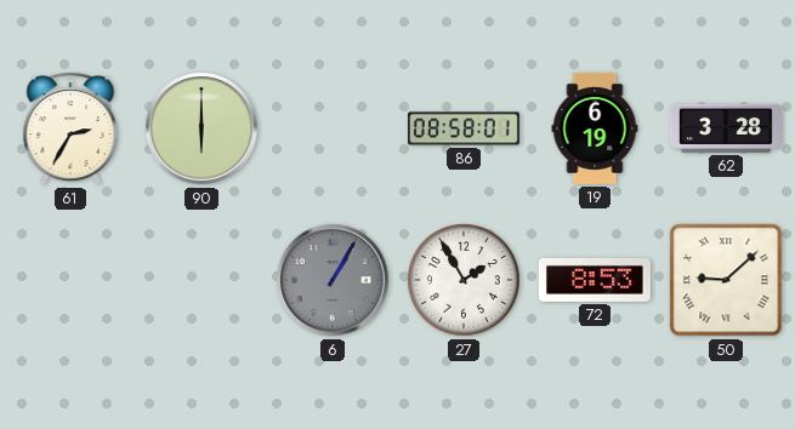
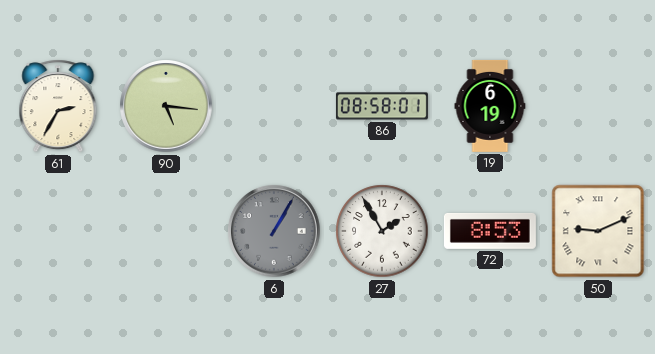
90: 6:00 -> 5:16 (166, 106)
62: 3:28 -> none (726, 128)
50: 9:08 -> 9:11 (598, 231)
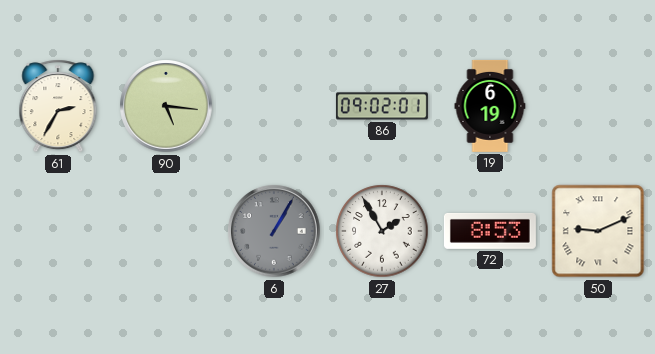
86: 08:58 -> 09:02 (382, 106)
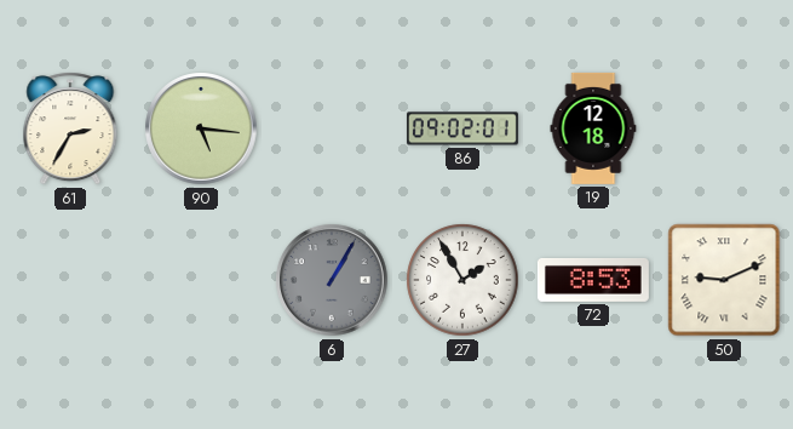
19: 6:19 -> 12:18 (593, 128)
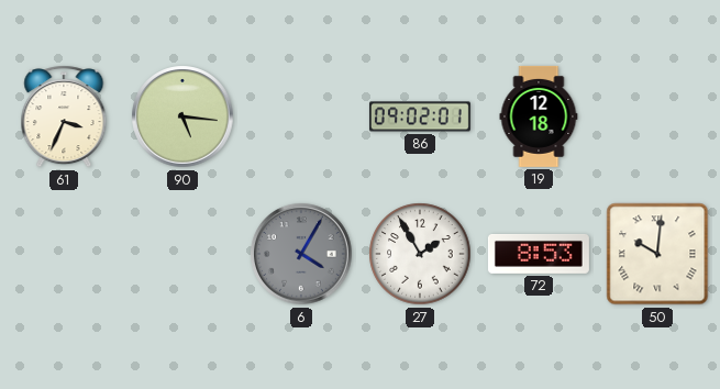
61: 2:35 -> 3:34 (64, 116)
6: 1:05 -> 4:05 (301, 254)
50: 9:11 -> 10:01 (657, 254)
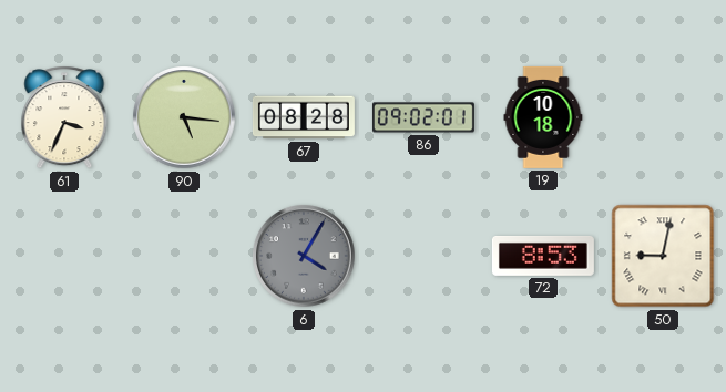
67: none -> 08:28 (304, 117)
19: 12:18 -> 10:18 (543, 117)
27: 1:55 -> none (420, 254)
50: 10:01 -> 9:02 (663, 256)
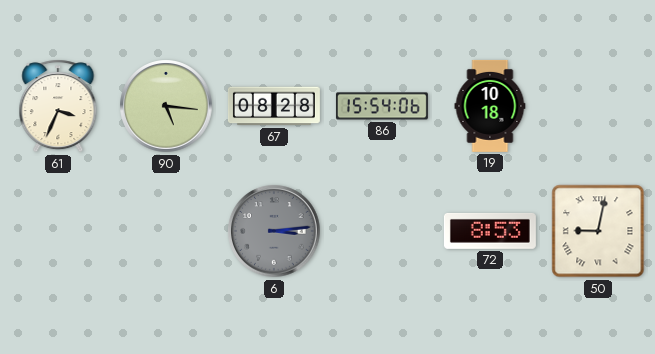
86: 09:02 -> 15:54 (382, 106)
6: 4:05 -> 3:14 (274, 231)
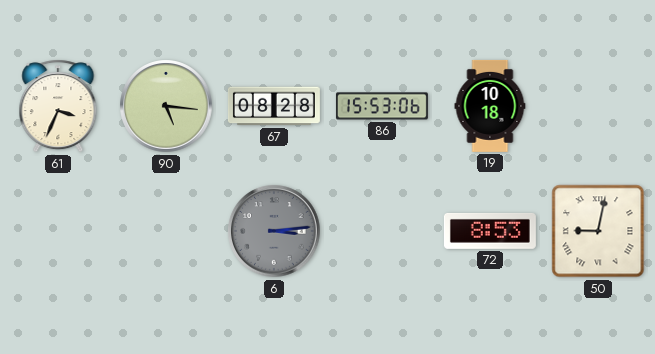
86: 15:54 -> 15:53 (382, 106)
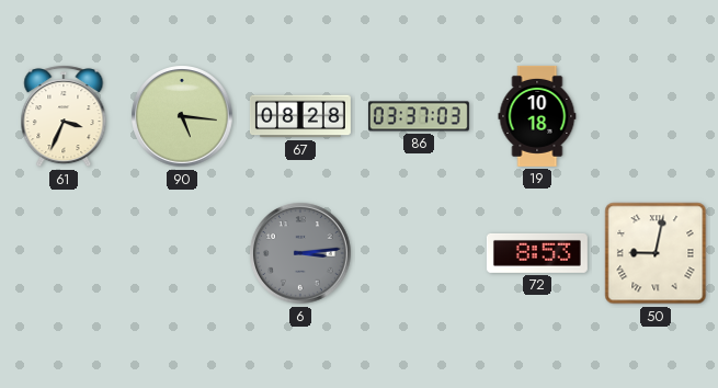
86: 15:53 -> 03:37 (419, 116)
